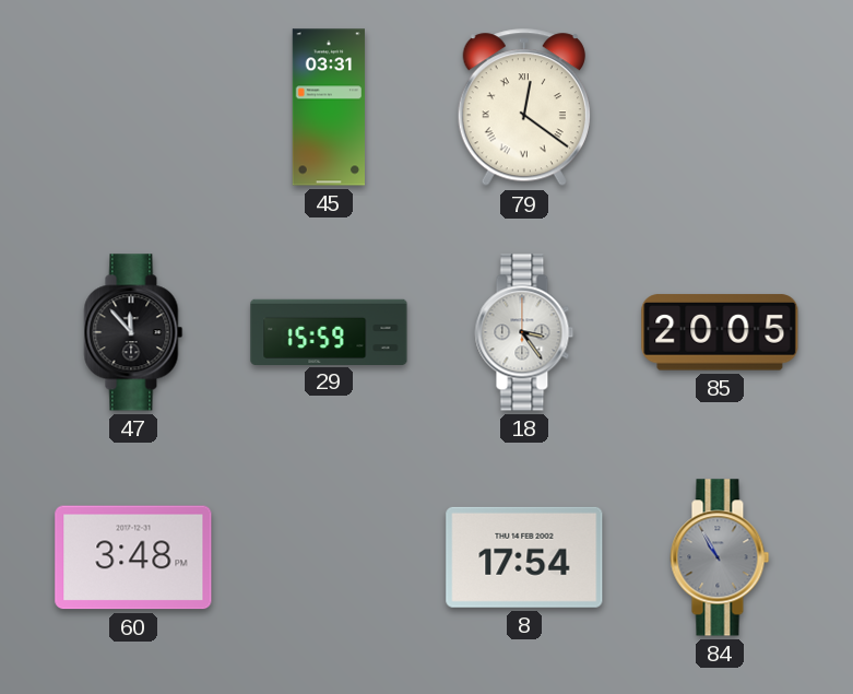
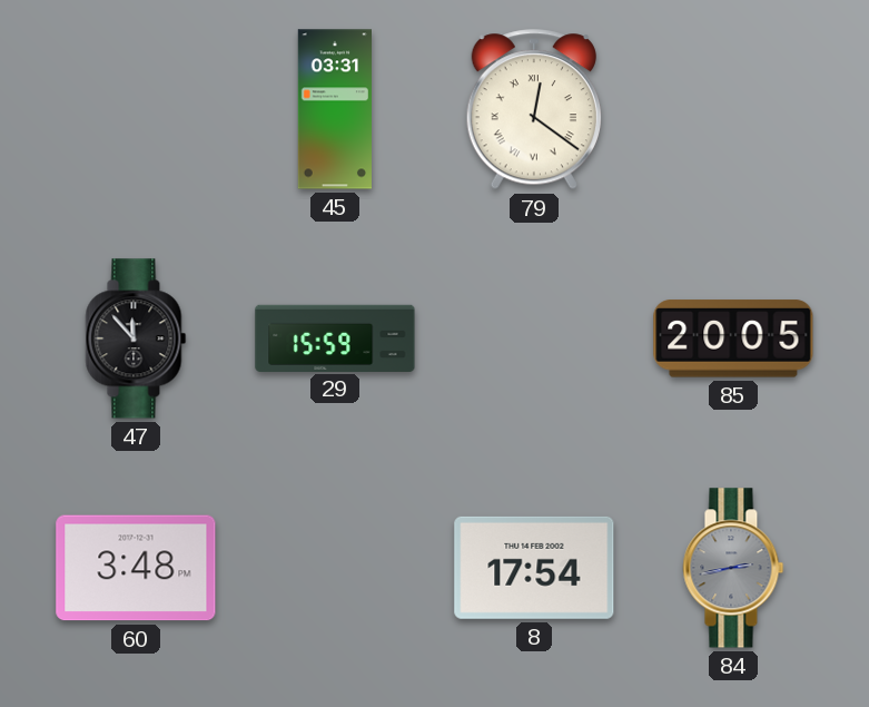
18: 3:24 -> none (524, 332)
84: 10:55 -> 2:43 (733, 568)
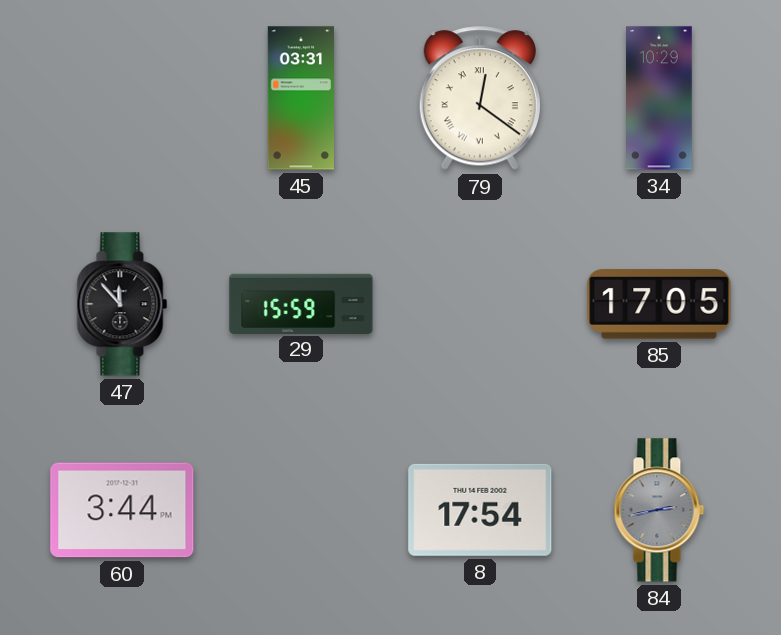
34: none -> 10:29 (659, 98)
85: 20:05 -> 17:05 (659, 304)
60: 3:48 -> 3:44 (122, 510)
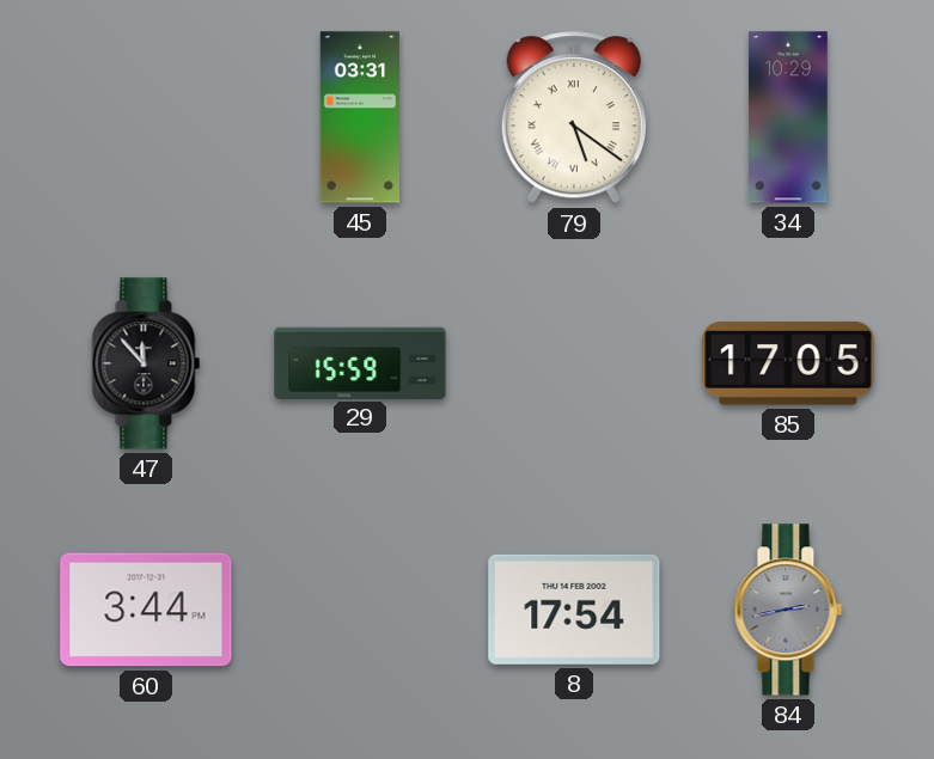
79: 12:21 -> 5:21 (574, 118)
